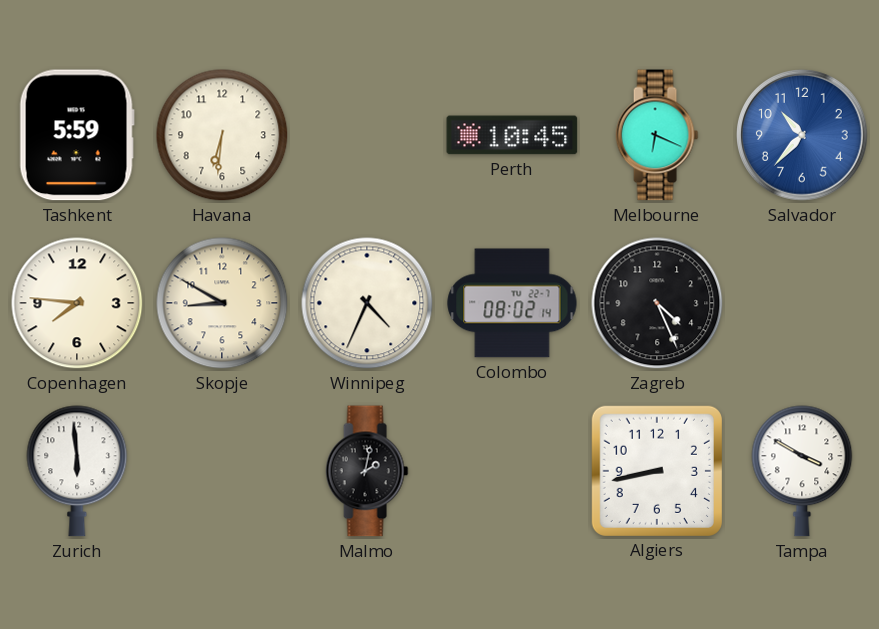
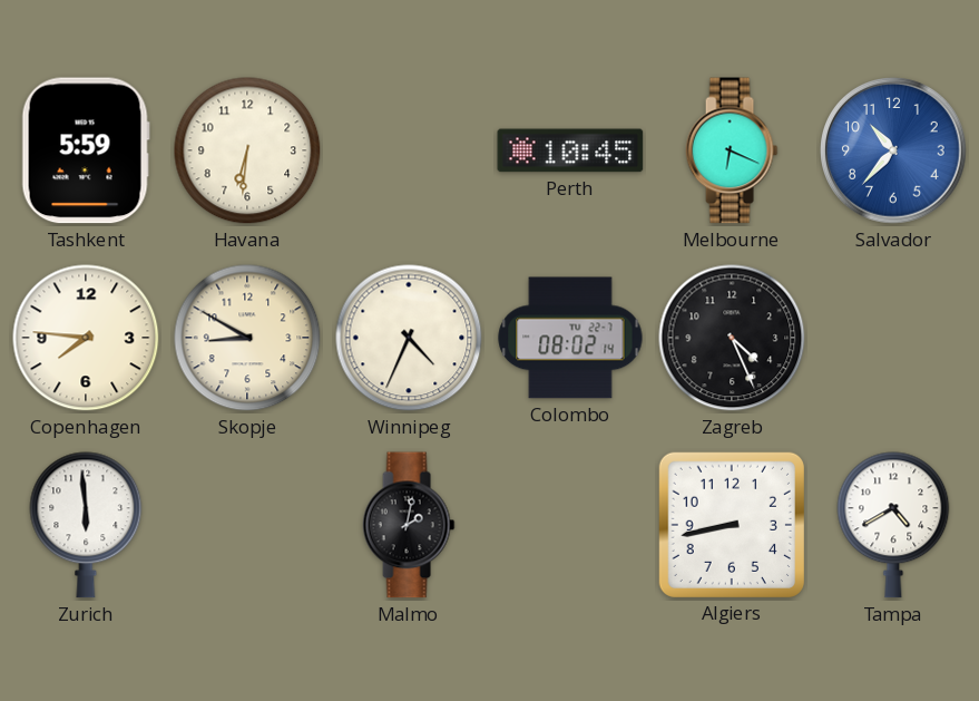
Tampa: 3:50 -> 4:40 (893, 525)
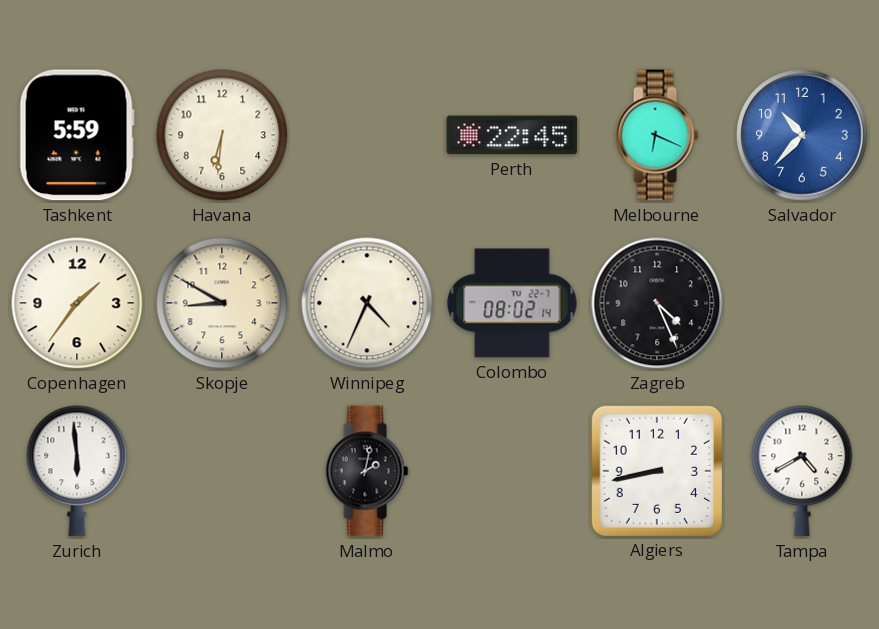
Perth: 10:45 -> 22:45 (512, 135)
Copenhagen: 7:46 -> 1:36 (77, 303)
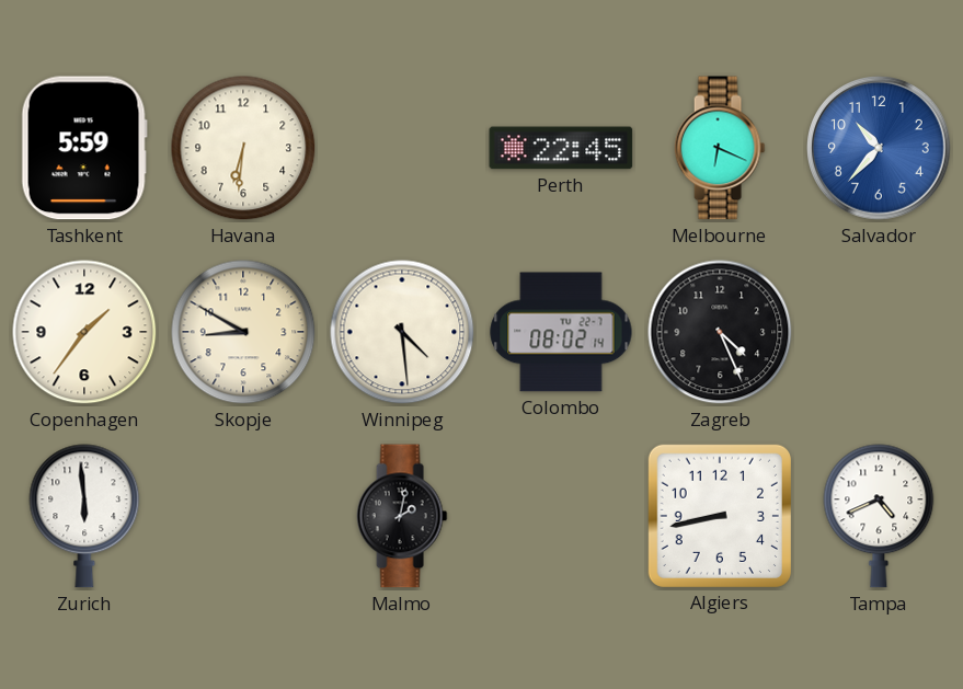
Winnipeg: 4:34 -> 4:29 (402, 332)
Tampa: 4:40 -> 4:41 (879, 516)
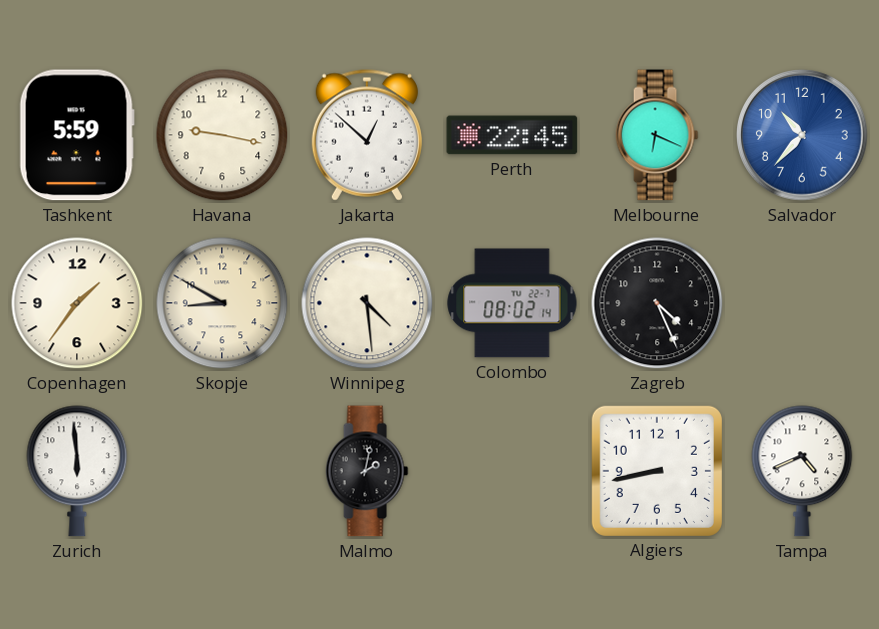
Havana: 6:31 -> 9:17 (222, 135)
Jakarta: none -> 12:52 (367, 135)
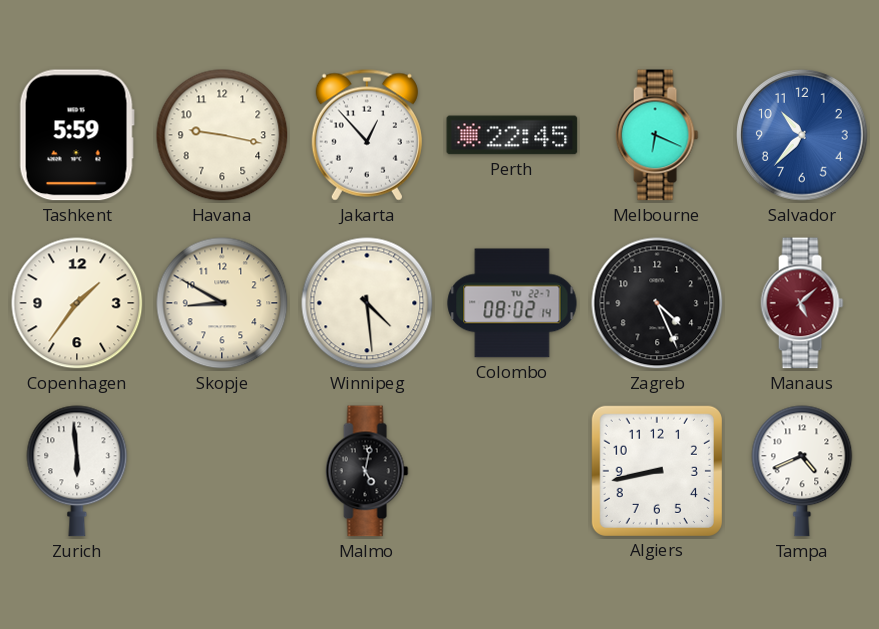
Jakarta: 12:52 -> 12:53 (367, 135)
Manaus: none -> 5:08 (802, 303)
Malmo: 2:02 -> 5:02 (367, 471)
